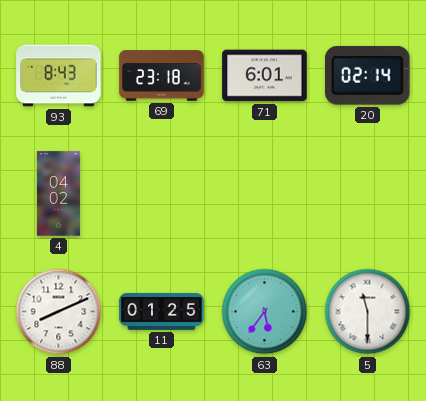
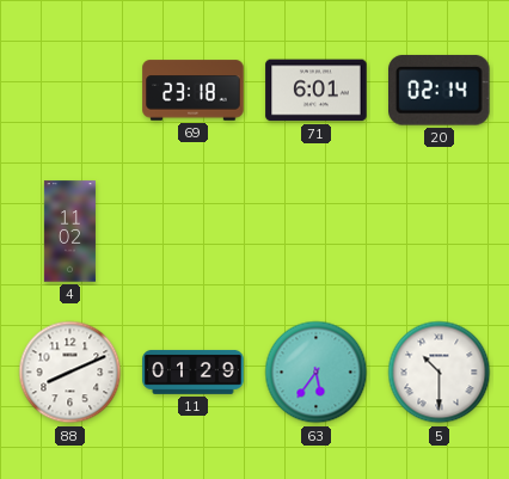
93: 8:43 -> none (59, 76)
4: 04:02 -> 11:02 (69, 232)
11: 01:25 -> 01:29 (194, 371)
5: 11:30 -> 10:30 (440, 373)
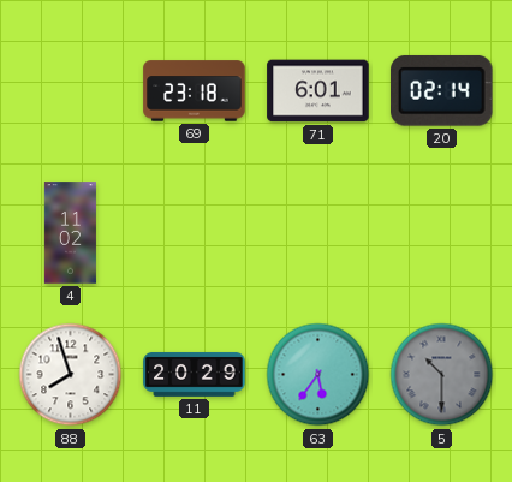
88: 8:11 -> 7:57 (71, 375)
11: 01:29 -> 20:29 (195, 374)
5 dial: white -> grey (442, 375)
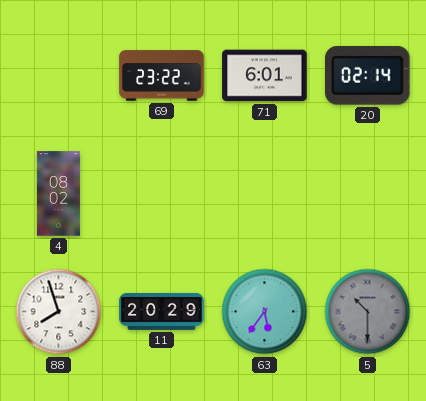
69: 23:18 -> 23:22 (162, 76)
4: 11:02 -> 08:02 (58, 194)
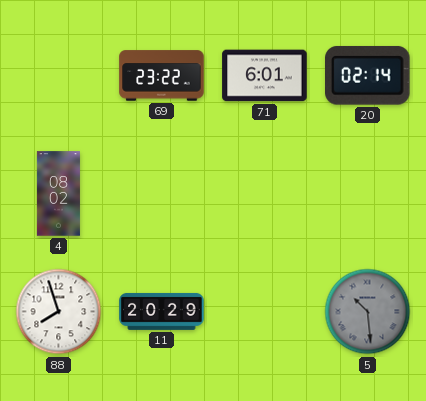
63: 5:36 -> none (265, 312)
5: 10:30 -> 10:29 (368, 312)
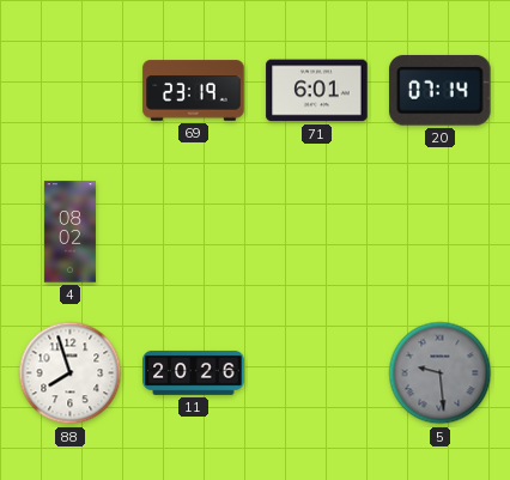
69: 23:22 -> 23:19 (194, 91)
20: 02:14 -> 07:14 (441, 90)
11: 20:29 -> 20:26 (194, 372)
5: 10:29 -> 9:29 (441, 373)
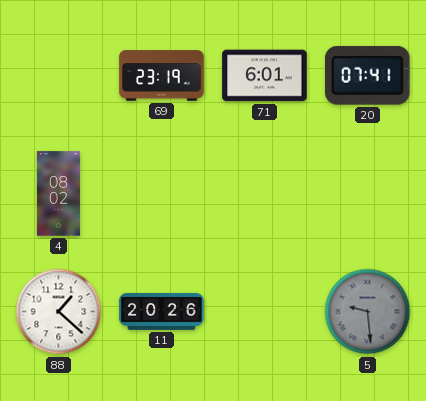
20: 07:14 -> 07:41 (368, 75)
88: 7:57 -> 1:22 (59, 312)
